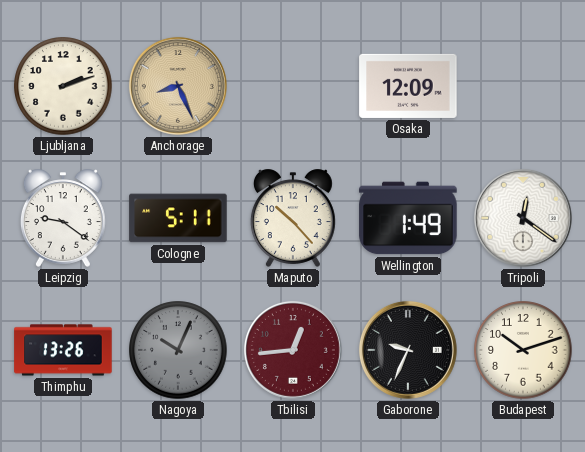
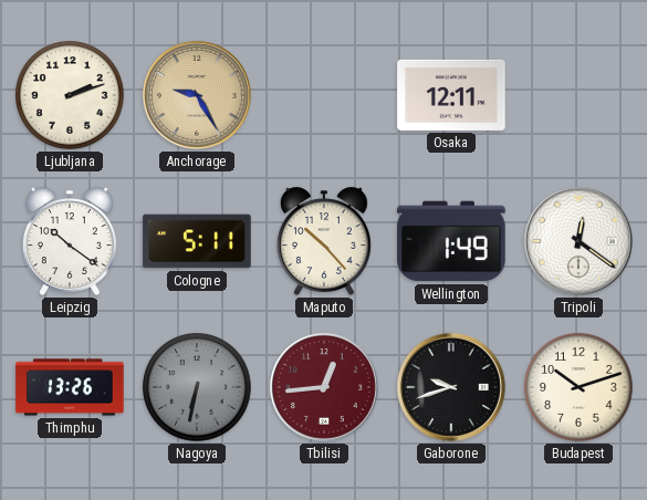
Anchorage: 8:26 -> 9:25 (197, 95)
Osaka: 12:09 -> 12:11 (451, 95)
Leipzig: 9:21 -> 10:21 (70, 241)
Nagoya: 10:04 -> 6:32 (197, 387)
Gaborone: 9:34 -> 9:42 (451, 387)
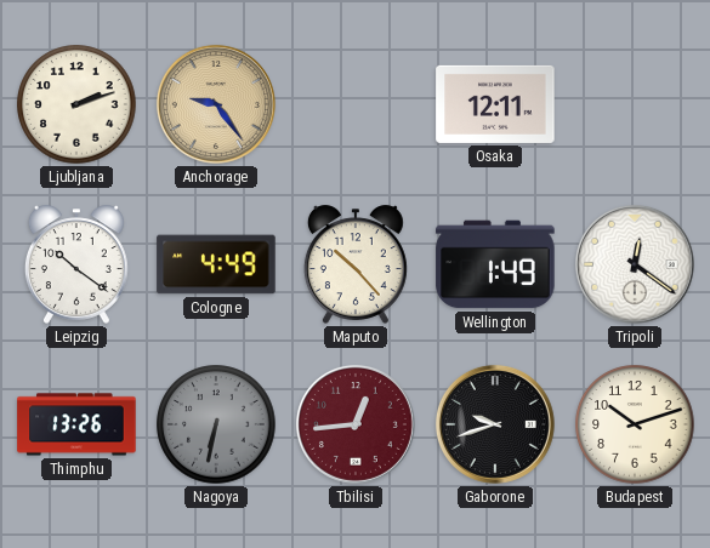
Anchorage: 9:25 -> 9:24 (216, 104)
Cologne: 5:11 -> 4:49 (216, 264)
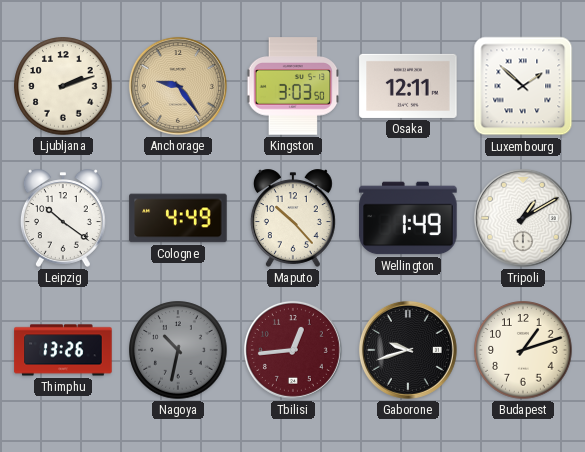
Kingston: none -> 3:03 (293, 86)
Luxembourg: none -> 1:52 (523, 86)
Tripoli: 12:21 -> 1:10 (523, 218)
Nagoya: 6:32 -> 10:32 (178, 350)
Budapest: 10:12 -> 1:12 (523, 350)
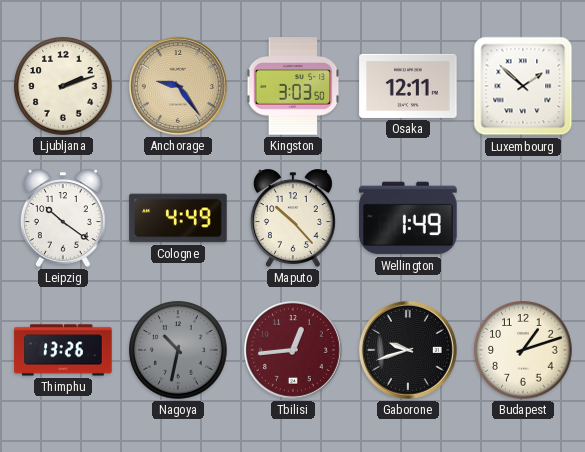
Tripoli: 1:10 -> none (523, 218)
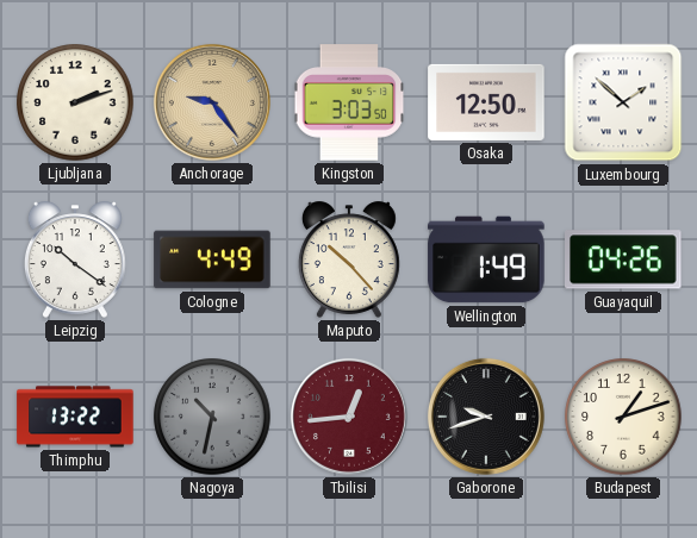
Osaka: 12:11 -> 12:50 (486, 102)
Guayaquil: none -> 04:26 (623, 259)
Thimphu: 13:26 -> 13:22 (75, 417)
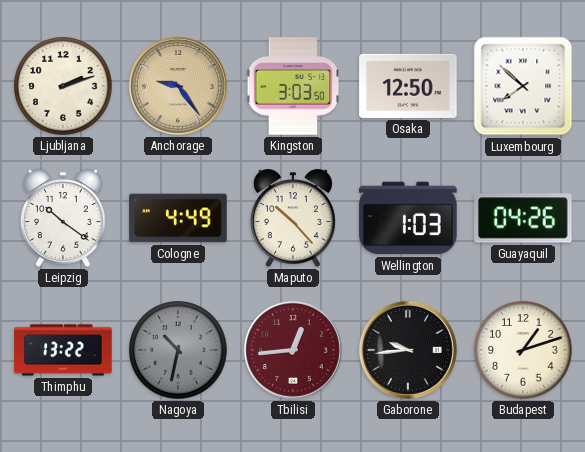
Luxembourg: 1:52 -> 7:52 (523, 86)
Wellington: 1:49 -> 1:03 (408, 218)
Gaborone: 9:42 -> 9:44 (408, 350)
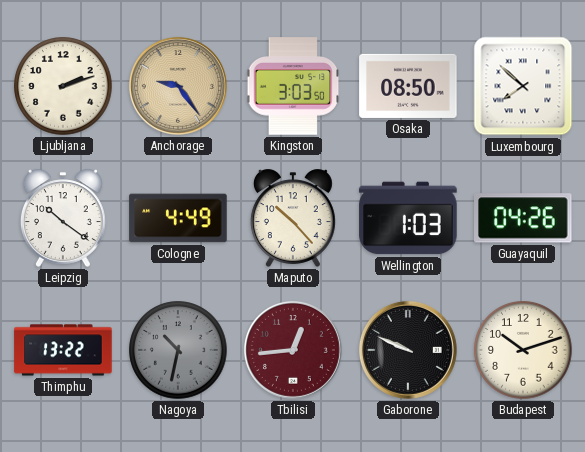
Osaka: 12:50 -> 08:50 (408, 86)
Gaborone: 9:44 -> 9:49 (408, 350)
Budapest: 1:12 -> 10:12 (523, 350)
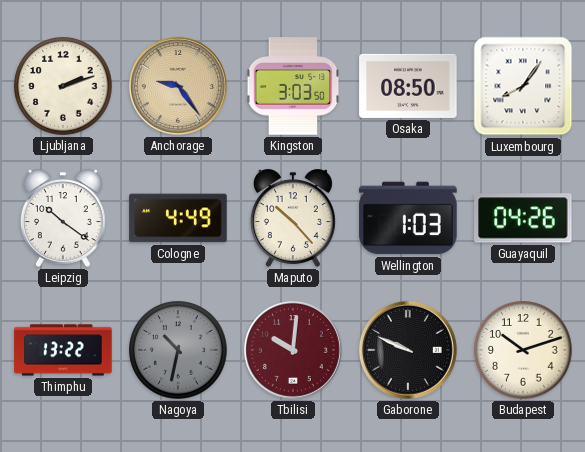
Luxembourg: 7:52 -> 8:06 (523, 86)
Tbilisi: 12:44 -> 10:01 (293, 350)
